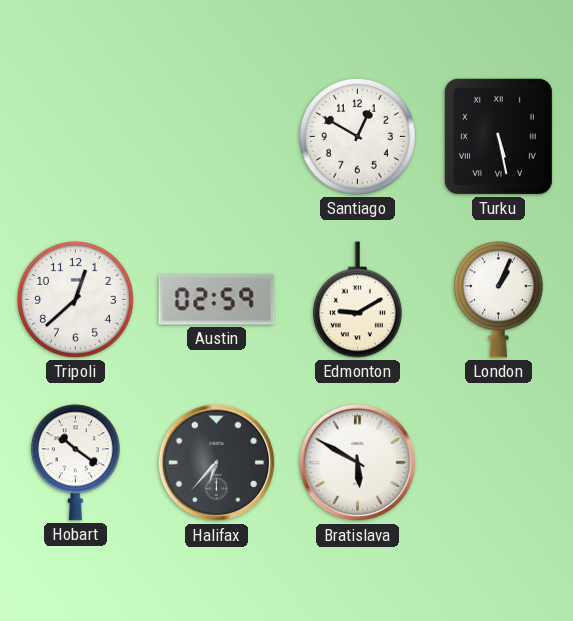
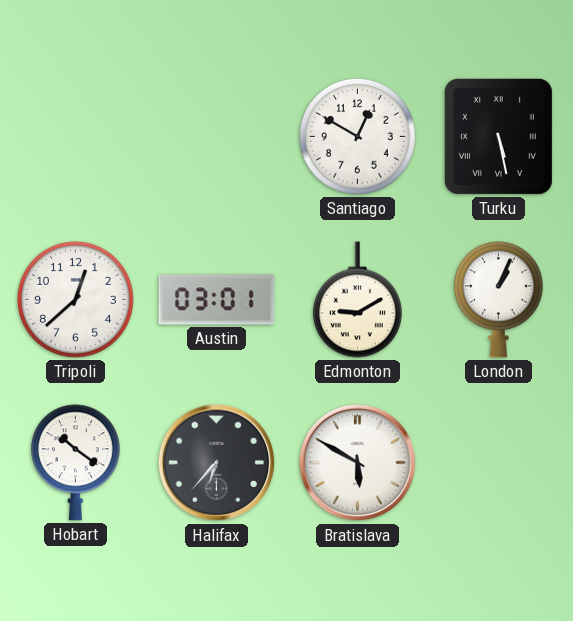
Austin: 02:59 -> 03:01 (217, 300)
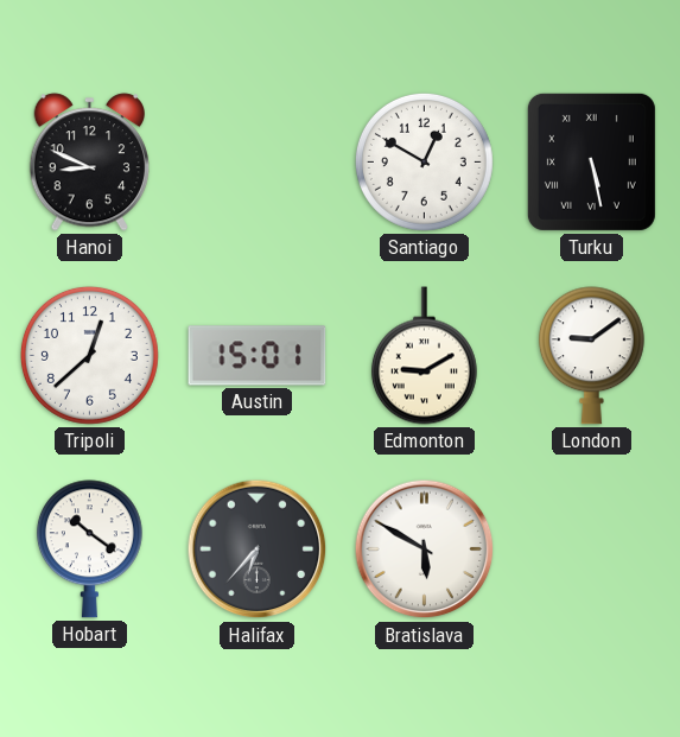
Hanoi: none -> 8:49 (89, 163)
Austin: 03:01 -> 15:01 (258, 356)
London: 1:04 -> 9:09 (591, 356)
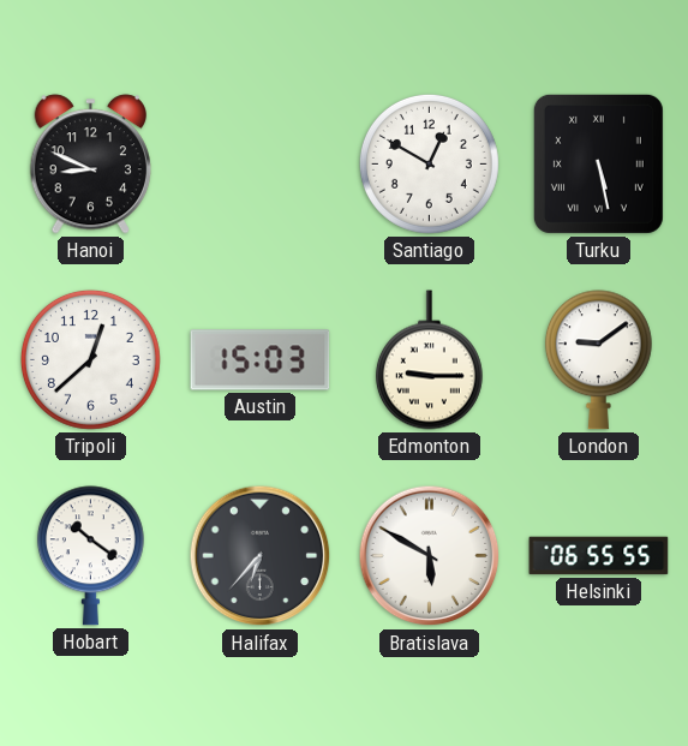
Austin: 15:01 -> 15:03 (261, 360)
Edmonton: 9:10 -> 9:15 (429, 360)
Helsinki: none -> 06:55 (599, 556)
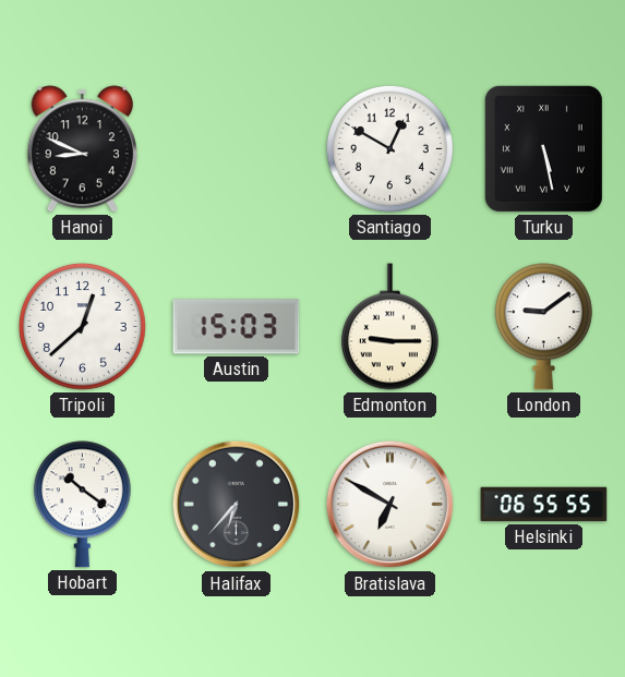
Bratislava: 5:50 -> 6:50 (390, 505)
